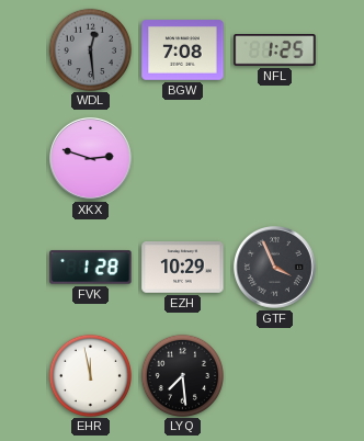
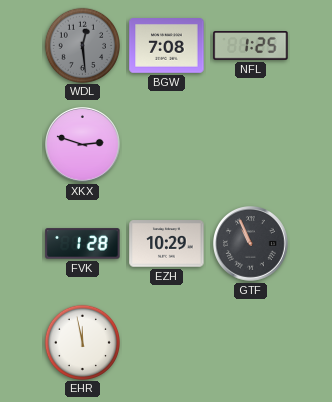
GTF: 3:56 -> 10:56 (251, 244)
LYQ: 7:29 -> none (182, 375)
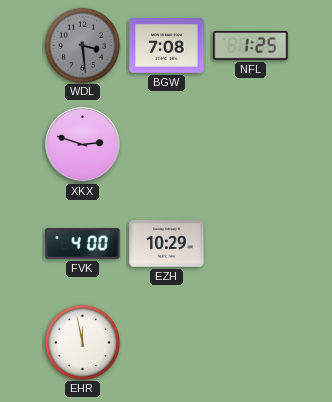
WDL: 12:29 -> 3:29 (82, 45)
FVK: 1:28 -> 4:00 (83, 244)
GTF: 10:56 -> none (251, 244)
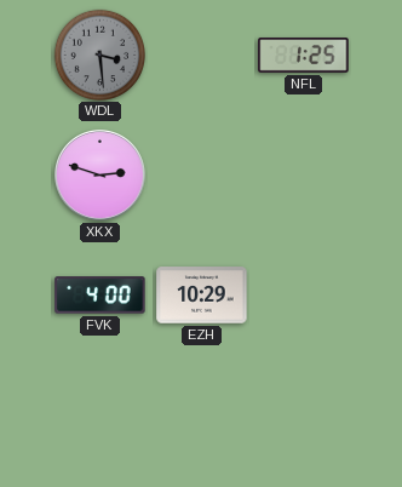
BGW: 7:08 -> none (167, 46)
EHR: 11:58 -> none (82, 342)
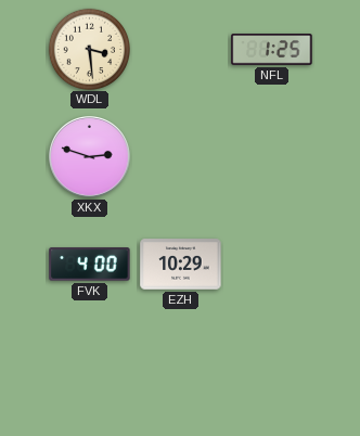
WDL dial: grey -> cream (89, 49)
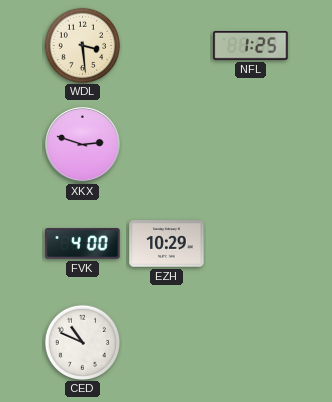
CED: none -> 10:49 (82, 342)
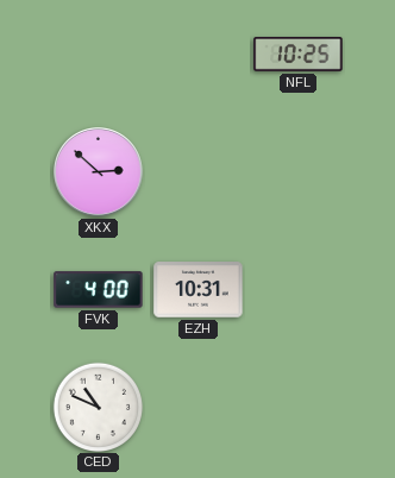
WDL: 3:29 -> none (82, 45)
NFL: 1:25 -> 10:25 (299, 55)
XKX: 2:48 -> 2:52 (99, 172)
EZH: 10:29 -> 10:31 (199, 290)
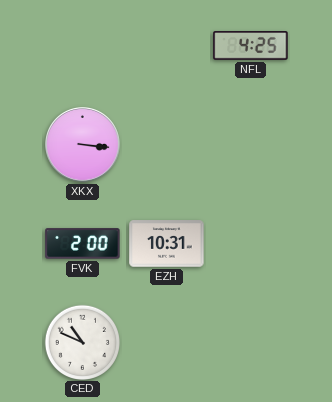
NFL: 10:25 -> 4:25 (251, 46)
XKX: 2:52 -> 3:16 (83, 145)
FVK: 4:00 -> 2:00 (83, 244)
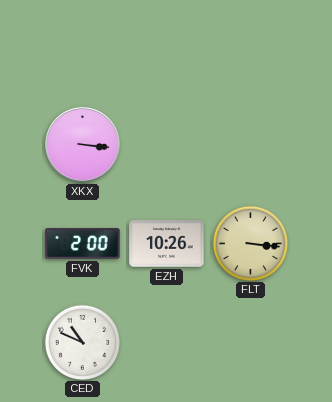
NFL: 4:25 -> none (251, 46)
EZH: 10:31 -> 10:26 (167, 244)
FLT: none -> 3:16 (250, 243)
